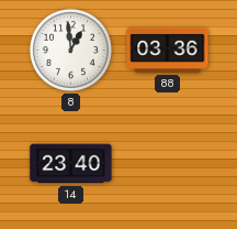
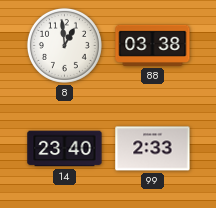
88: 03:36 -> 03:38 (153, 45)
99: none -> 2:33 (153, 149)
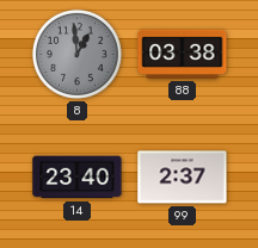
8 dial: white -> grey (76, 54)
99: 2:33 -> 2:37 (183, 178)
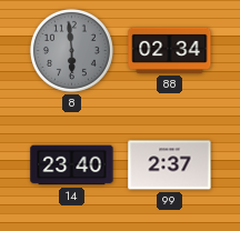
8: 12:59 -> 5:59 (71, 50)
88: 03:38 -> 02:34 (170, 50)
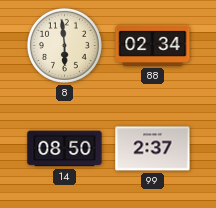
8 dial: grey -> cream (64, 45)
14: 23:40 -> 08:50 (65, 149)
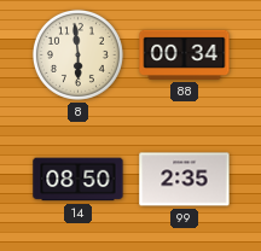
88: 02:34 -> 00:34 (185, 54)
99: 2:37 -> 2:35 (185, 180)
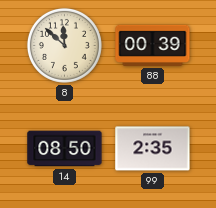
8: 5:59 -> 11:52 (64, 45)
88: 00:34 -> 00:39 (153, 45)
